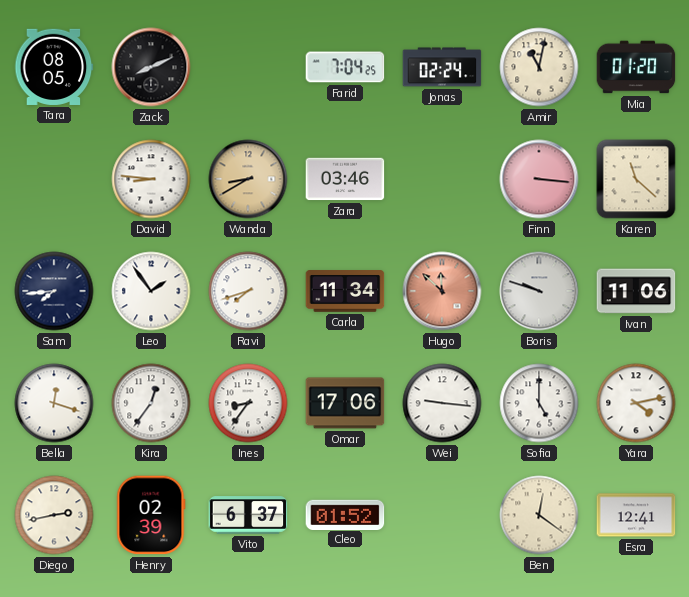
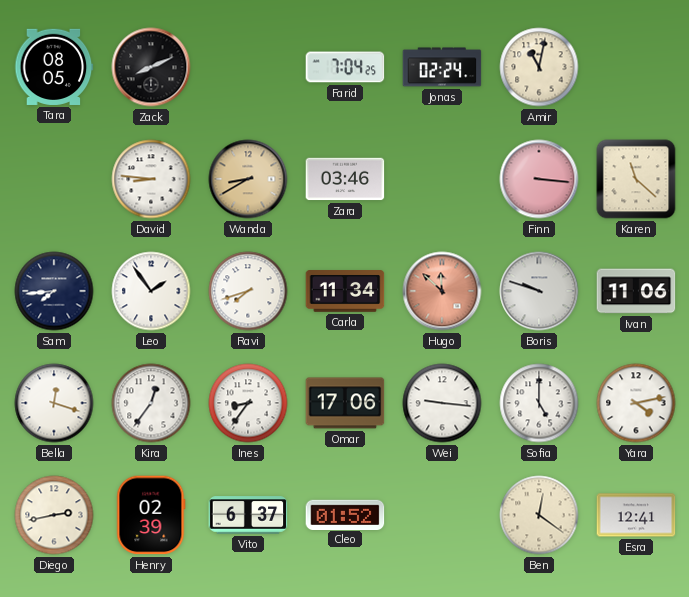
Mia: 01:20 -> none (636, 67)
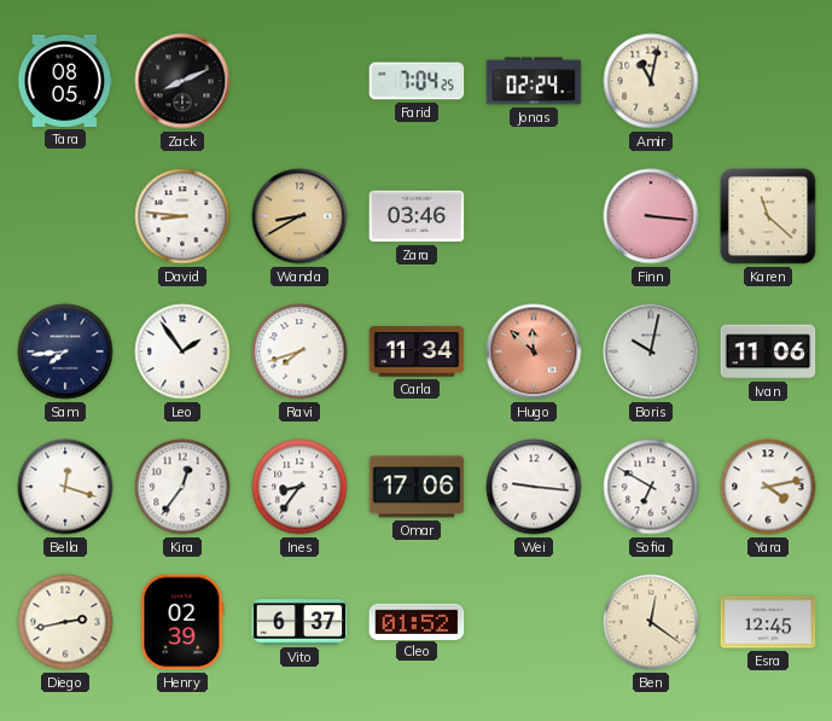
Boris: 9:48 -> 10:02 (651, 351)
Sofia: 5:00 -> 6:50 (651, 487)
Esra: 12:41 -> 12:45 (768, 622)
